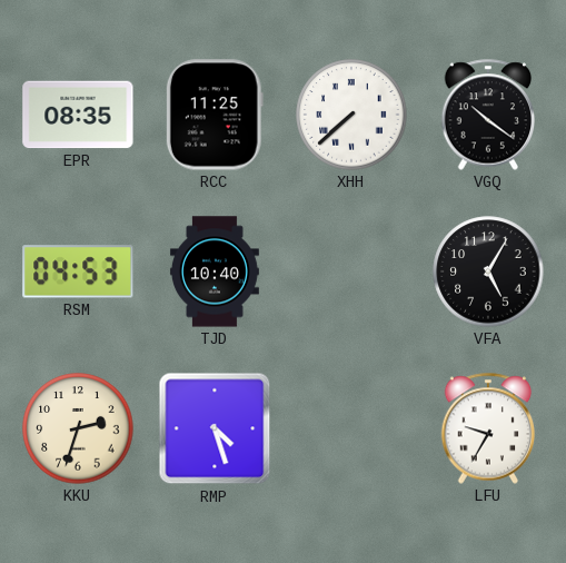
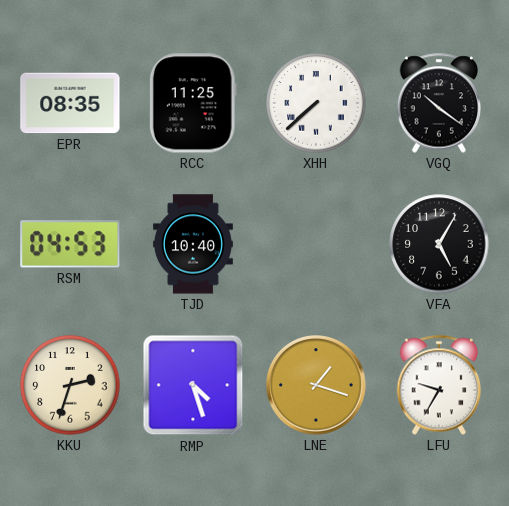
LNE: none -> 1:18 (316, 385)
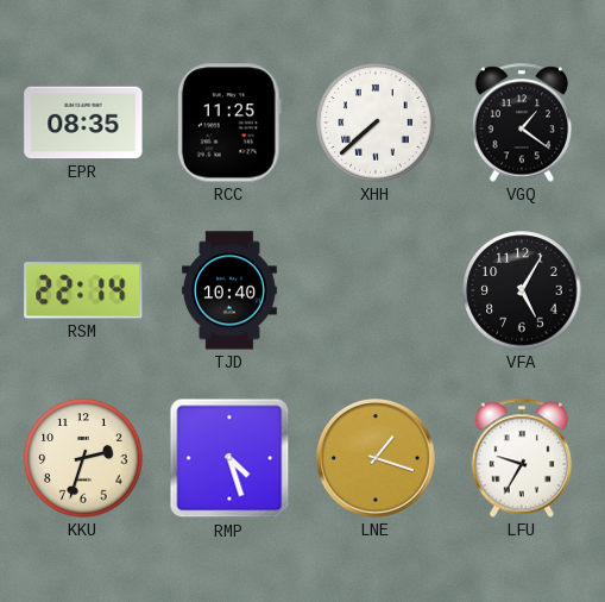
VGQ: 10:21 -> 1:21 (522, 123)
RSM: 04:53 -> 22:14 (83, 290)
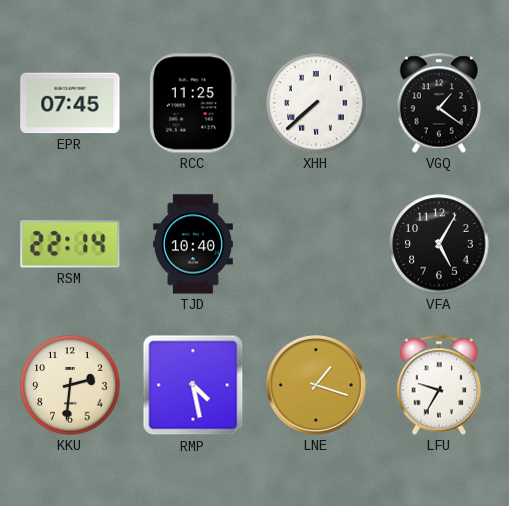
EPR: 08:35 -> 07:45 (70, 103)
KKU: 2:33 -> 2:31 (70, 385)
RMP: 4:27 -> 4:28 (193, 385)
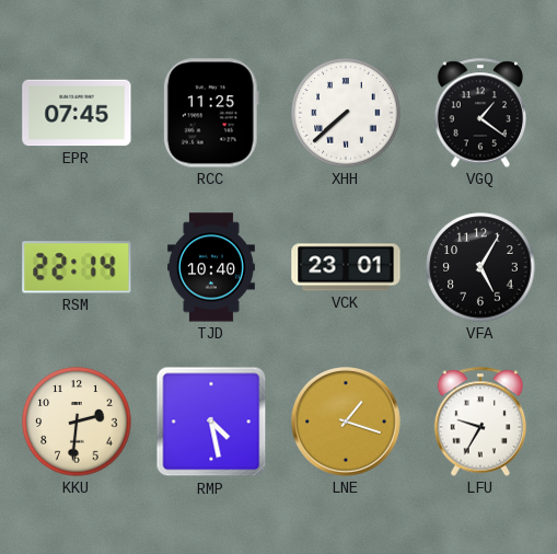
VCK: none -> 23:01 (346, 267)
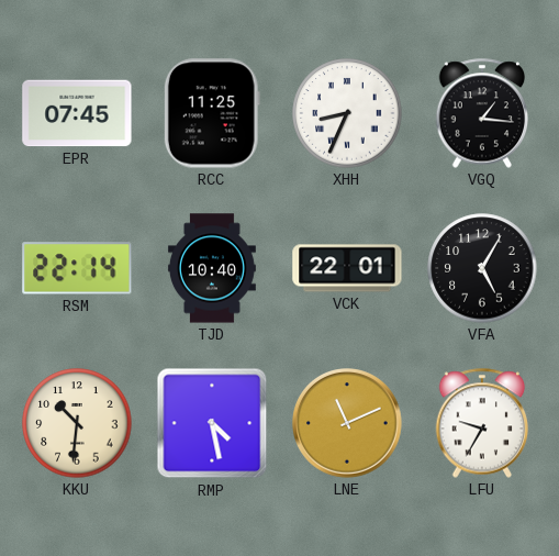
XHH: 7:38 -> 8:34 (347, 113)
VGQ: 1:21 -> 1:16 (482, 113)
VCK: 23:01 -> 22:01 (347, 268)
KKU: 2:31 -> 10:31 (77, 423)
LNE: 1:18 -> 11:11 (347, 423)
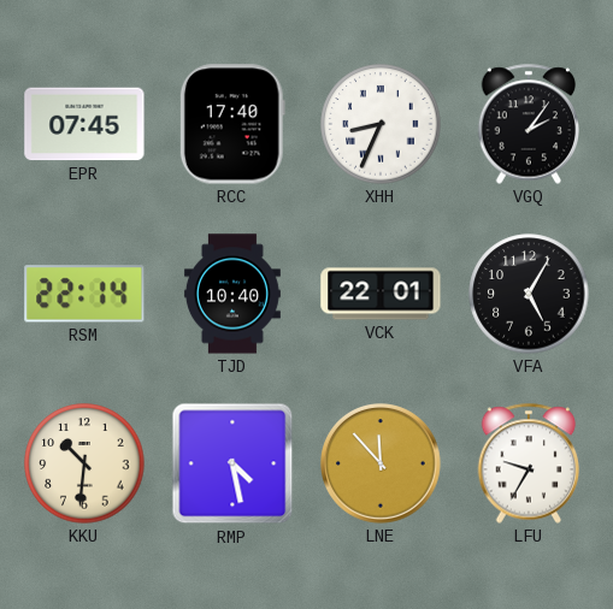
RCC: 11:25 -> 17:40 (232, 124)
VGQ: 1:16 -> 2:06 (529, 124)
LNE: 11:11 -> 11:53 (381, 463)
